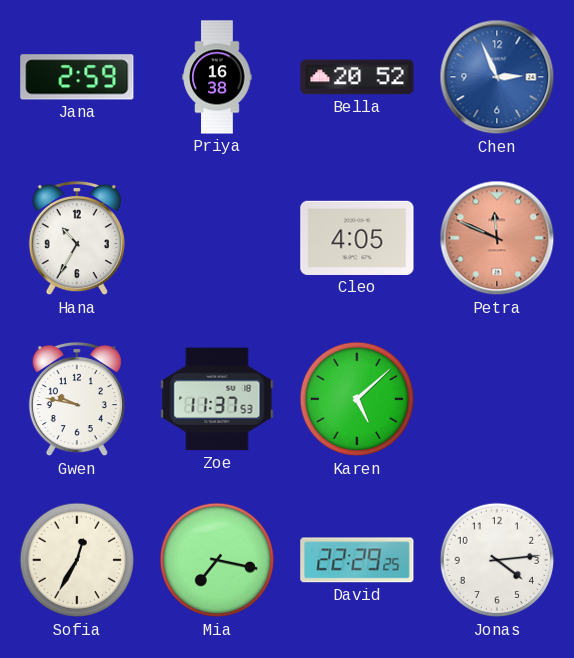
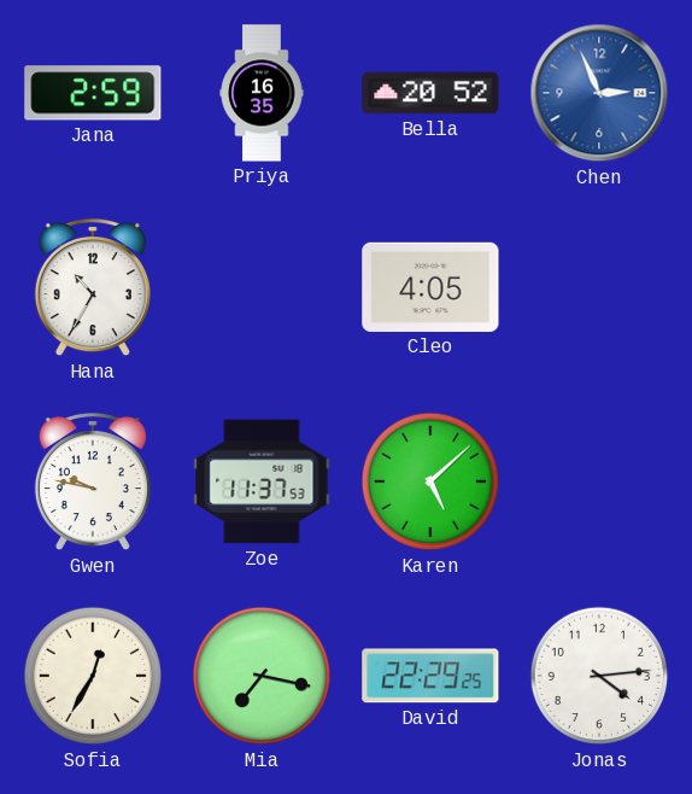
Priya: 16:38 -> 16:35 (262, 93)
Petra: 11:49 -> none (497, 238)
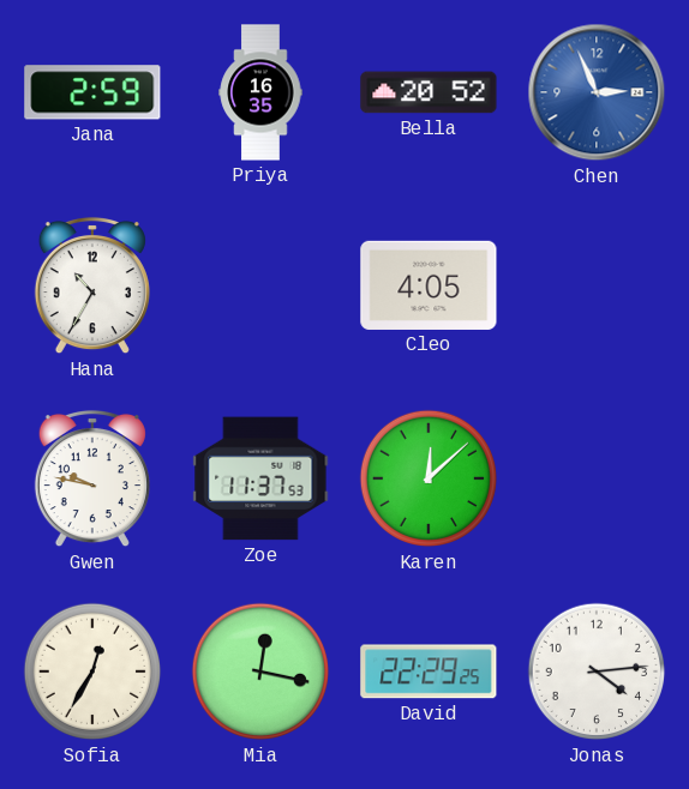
Karen: 5:08 -> 12:08 (429, 478)
Mia: 7:17 -> 12:17 (260, 671)
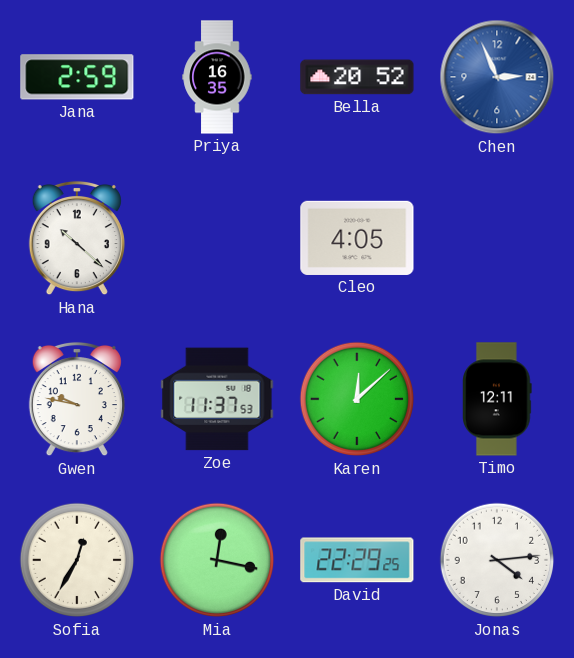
Hana: 10:35 -> 10:22 (77, 238)
Timo: none -> 12:11 (497, 399)
